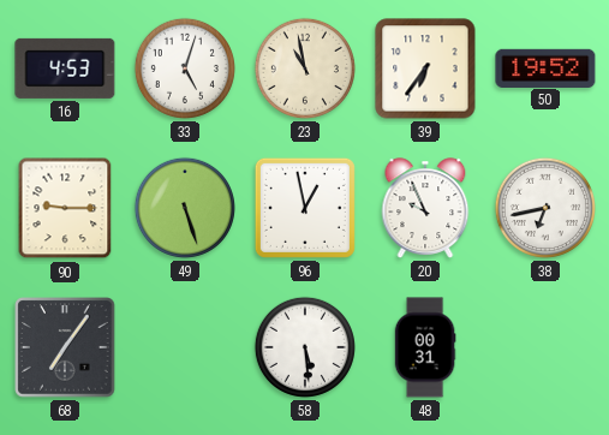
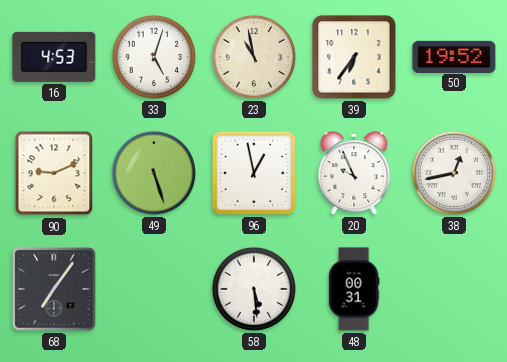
90: 9:15 -> 9:11 (54, 173)
38: 6:43 -> 12:43 (454, 173)
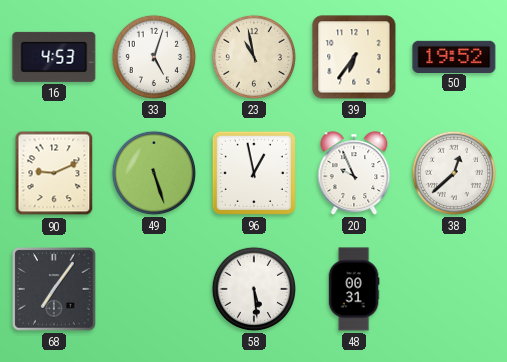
38: 12:43 -> 12:38 (454, 173)
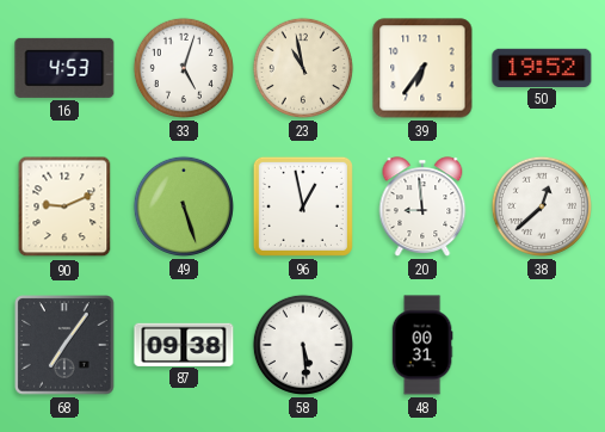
20: 9:56 -> 8:59 (422, 206)
87: none -> 09:38 (184, 344)
